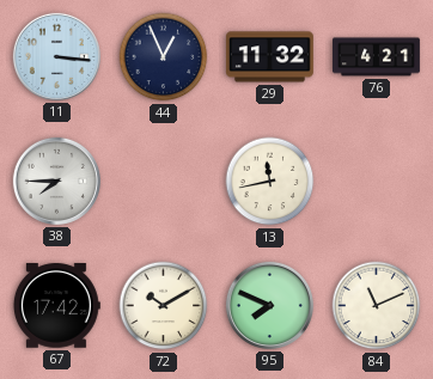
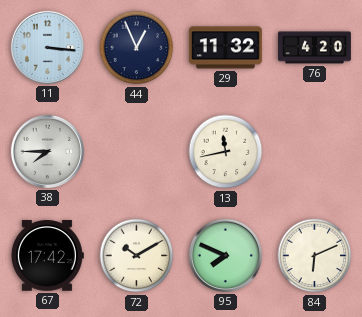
76: 4:21 -> 4:20 (315, 48)
84: 11:11 -> 6:11 (315, 256)
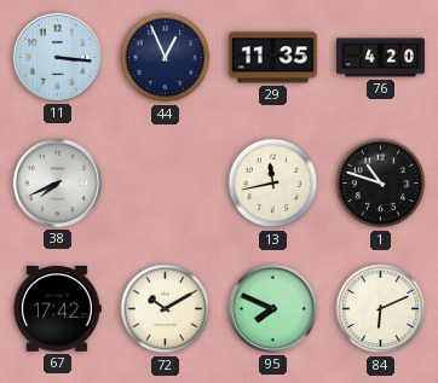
29: 11:32 -> 11:35 (272, 58)
38: 7:45 -> 7:41 (57, 182)
1: none -> 10:48 (381, 184)
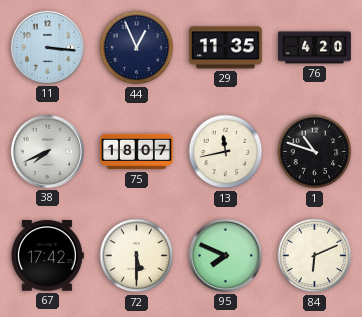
75: none -> 18:07 (136, 152)
72: 10:10 -> 5:30 (137, 256)
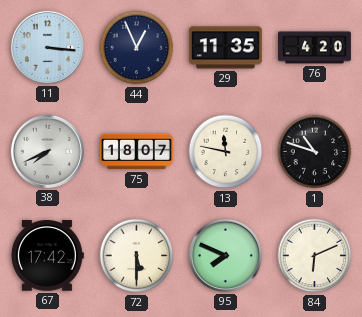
13: 11:43 -> 11:47 (226, 152)
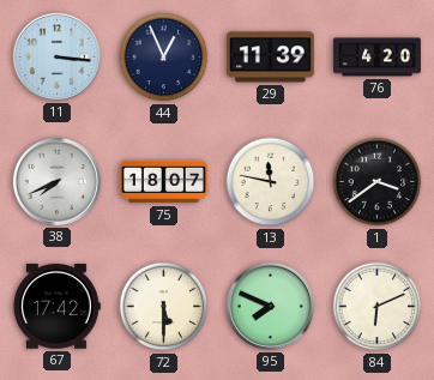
29: 11:35 -> 11:39 (270, 58)
1: 10:48 -> 3:39 (378, 182)
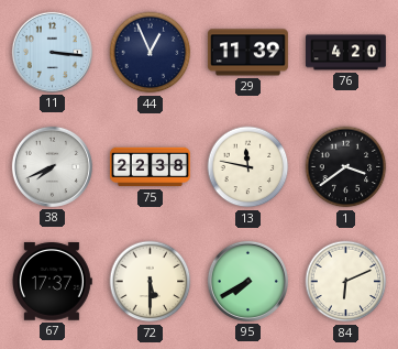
75: 18:07 -> 22:38 (150, 167)
67: 17:42 -> 17:37 (52, 282)
95: 7:49 -> 7:40 (247, 281)
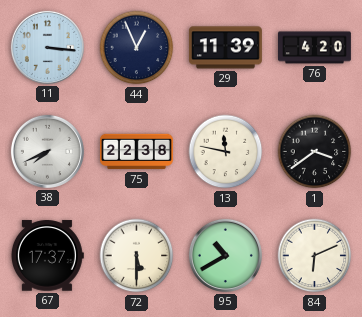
95: 7:40 -> 10:40 (225, 255)
